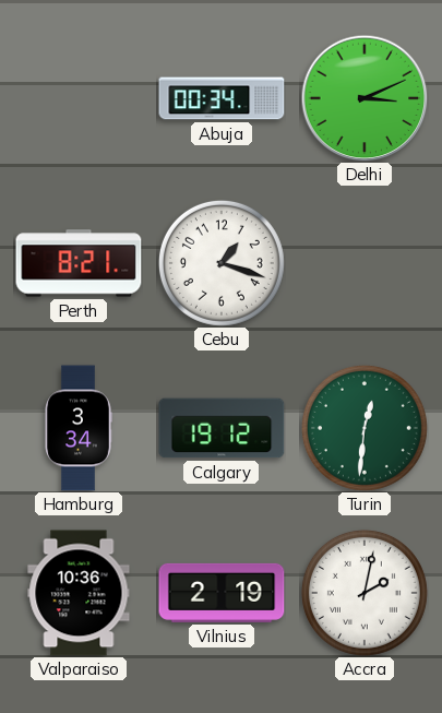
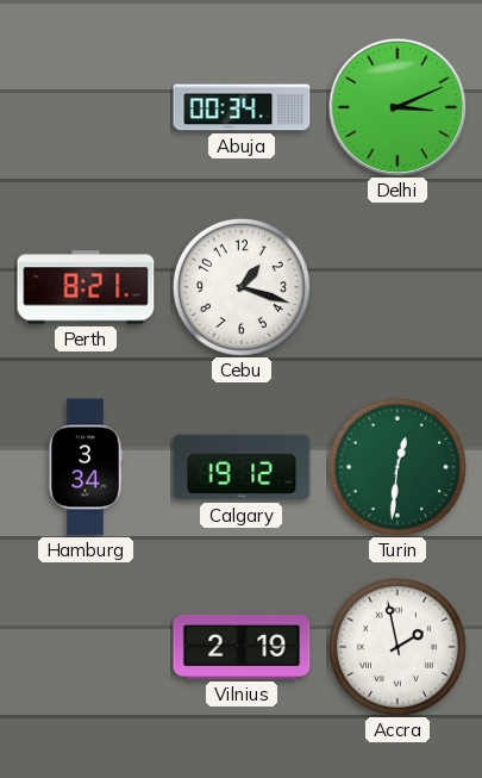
Valparaiso: 10:36 -> none (79, 593)
Accra: 2:02 -> 1:58 (398, 647)
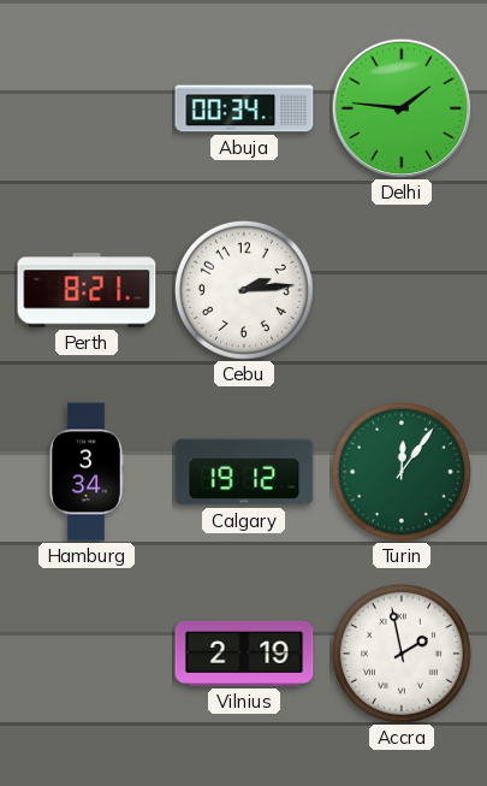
Delhi: 3:11 -> 1:46 (402, 108)
Cebu: 1:18 -> 2:14 (244, 290)
Turin: 12:31 -> 12:06 (402, 472)
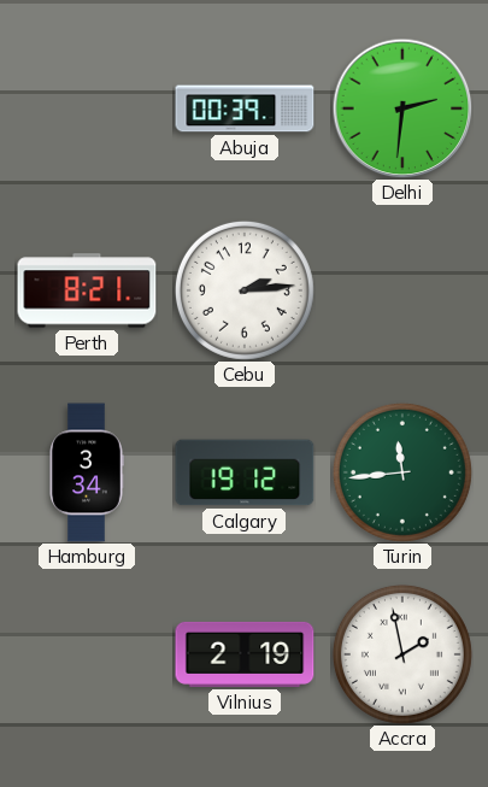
Abuja: 00:34 -> 00:39 (245, 108)
Delhi: 1:46 -> 2:31 (402, 108)
Turin: 12:06 -> 11:44 (402, 472)
